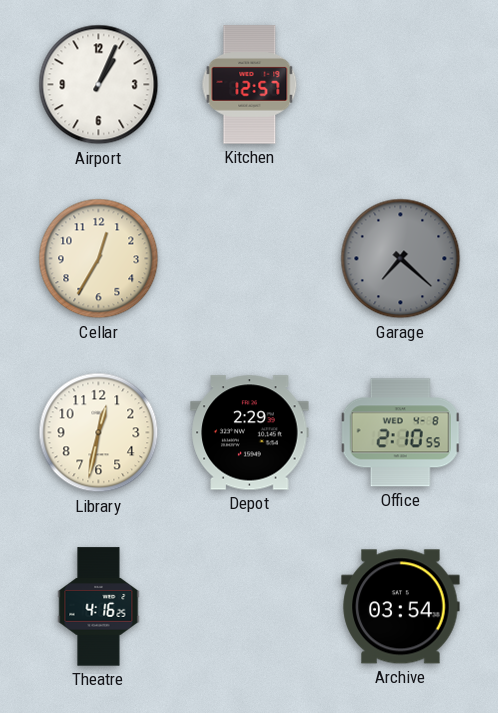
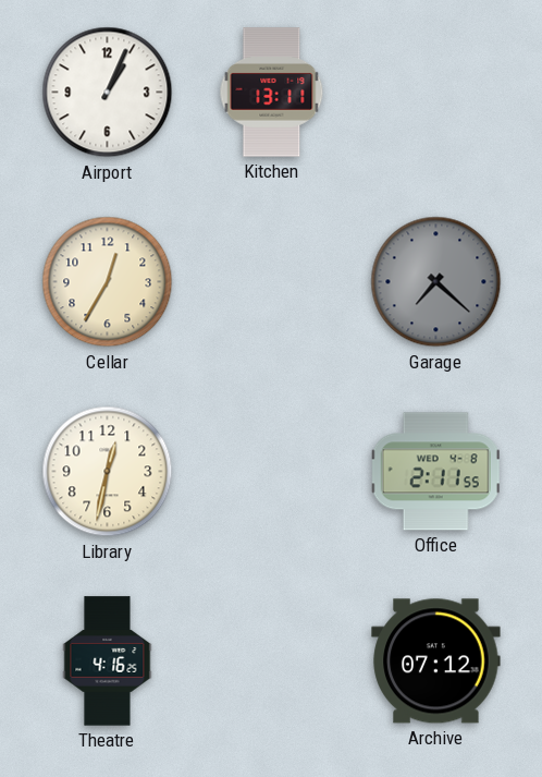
Kitchen: 12:57 -> 13:11 (272, 93)
Depot: 2:29 -> none (250, 433)
Office: 2:10 -> 2:11 (435, 472)
Archive: 03:54 -> 07:12 (436, 661)
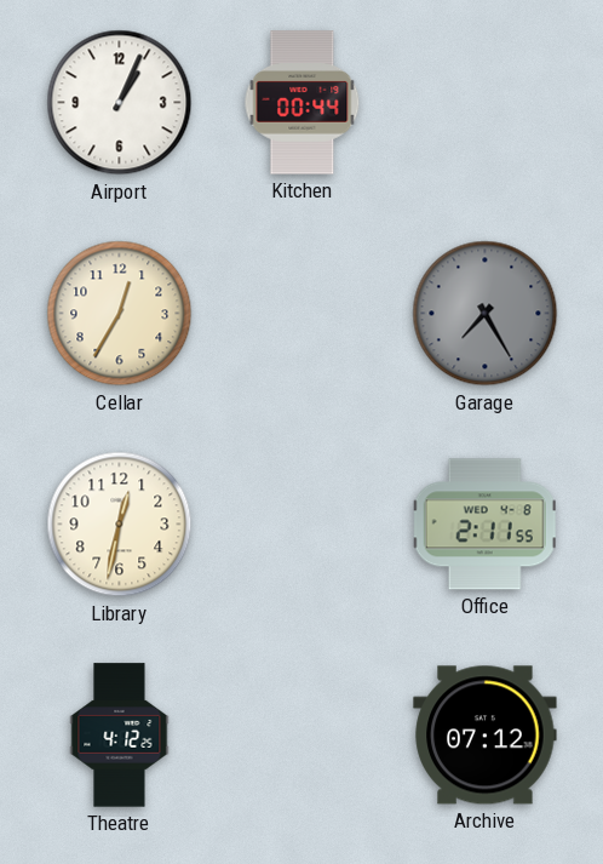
Kitchen: 13:11 -> 00:44 (303, 103)
Garage: 7:22 -> 7:25 (486, 314)
Theatre: 4:16 -> 4:12 (120, 736)
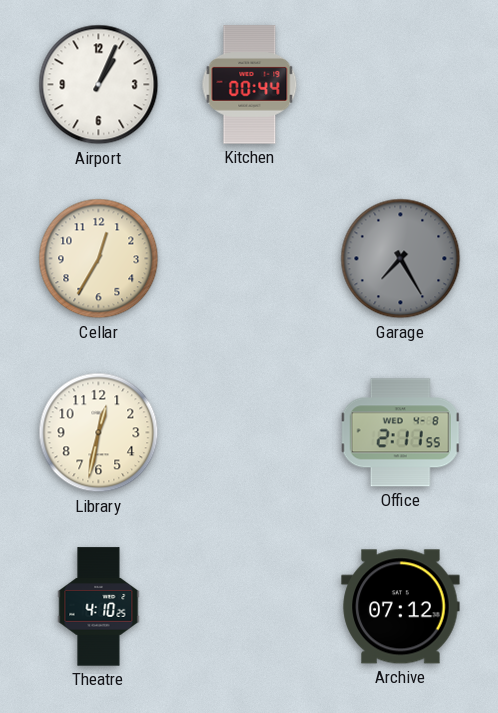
Theatre: 4:12 -> 4:10 (99, 607)
